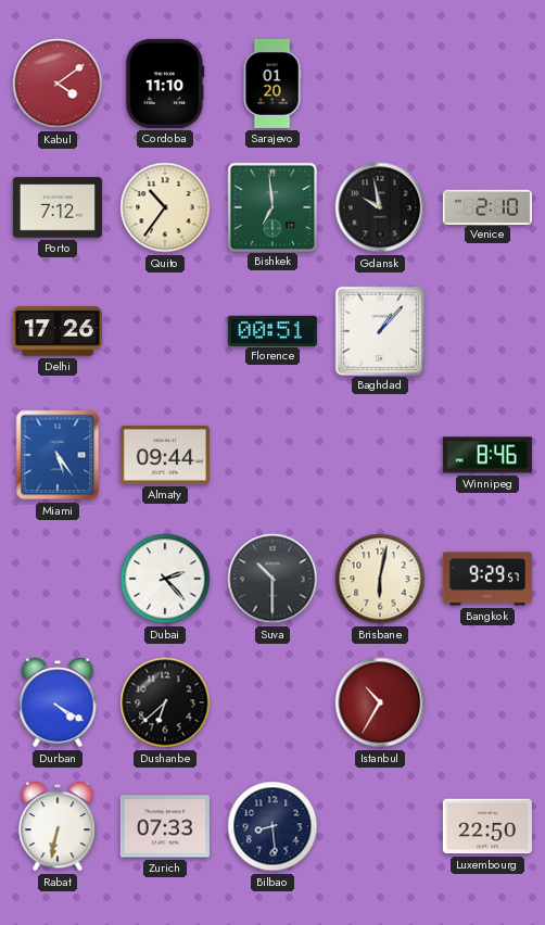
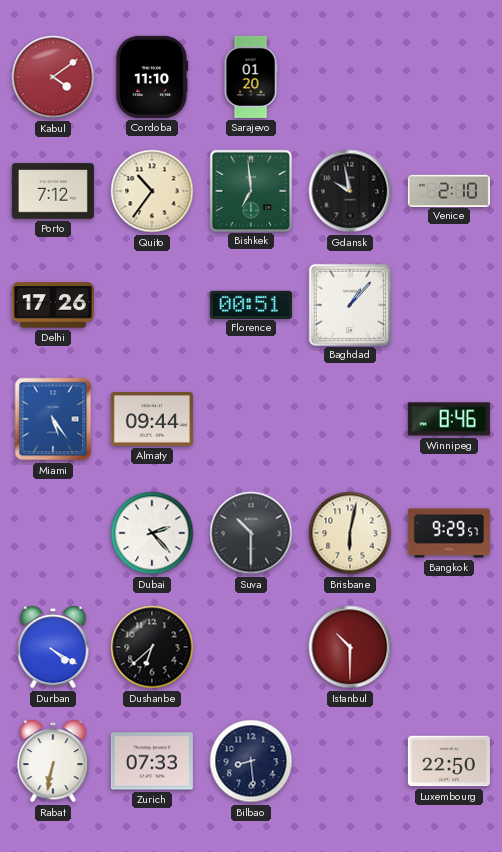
Istanbul: 10:35 -> 10:30 (350, 647)
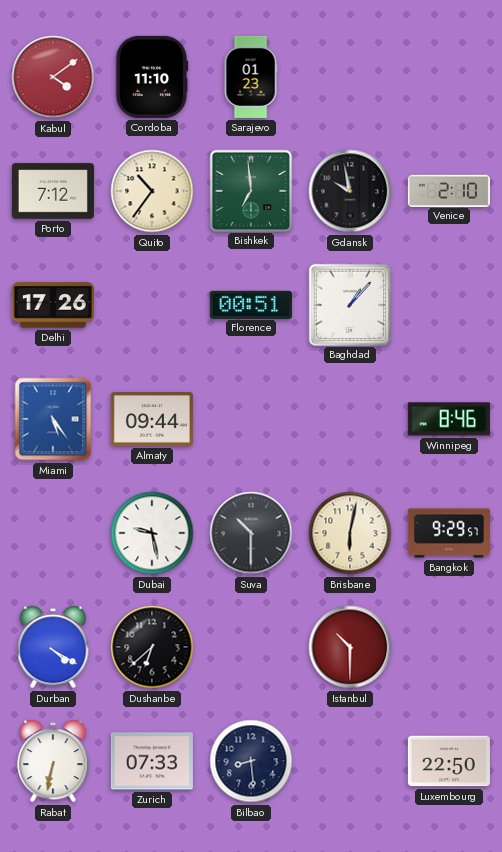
Sarajevo: 01:20 -> 01:23 (251, 77)
Dubai: 2:23 -> 9:28 (152, 533)
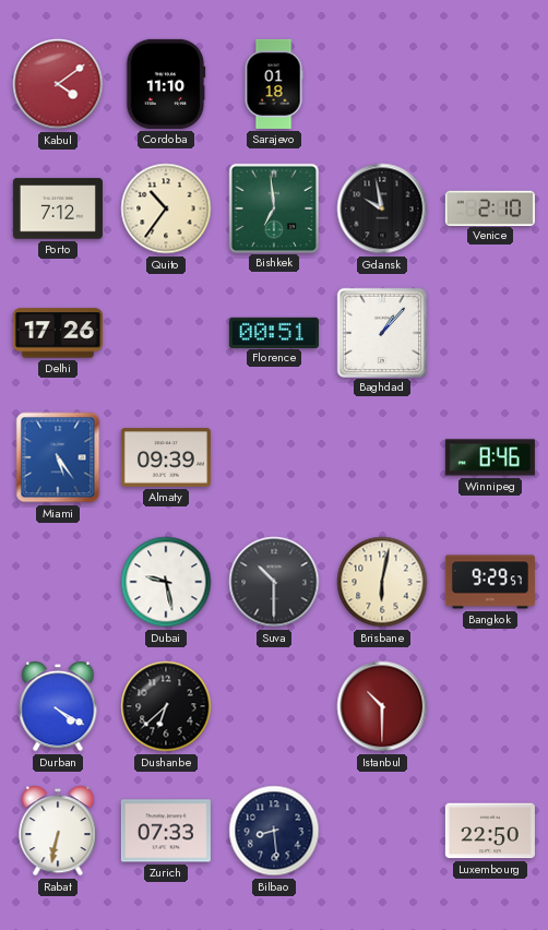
Sarajevo: 01:23 -> 01:18 (274, 84)
Almaty: 09:44 -> 09:39 (166, 457)
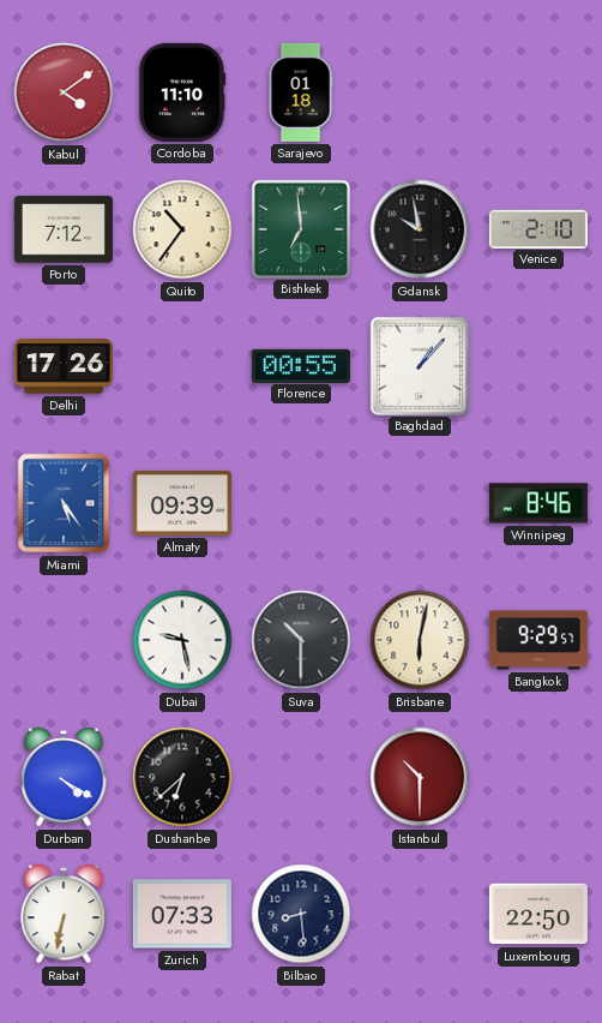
Florence: 00:51 -> 00:55 (301, 365)
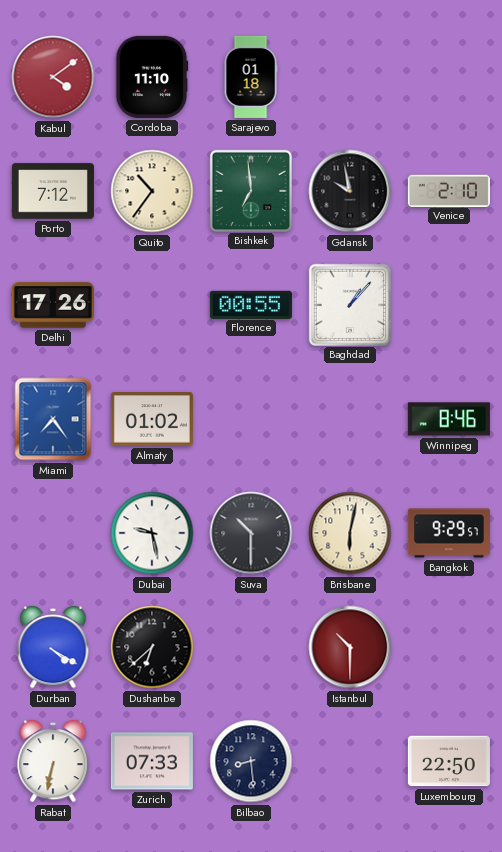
Miami: 5:24 -> 7:24 (53, 419)
Almaty: 09:39 -> 01:02 (152, 419)
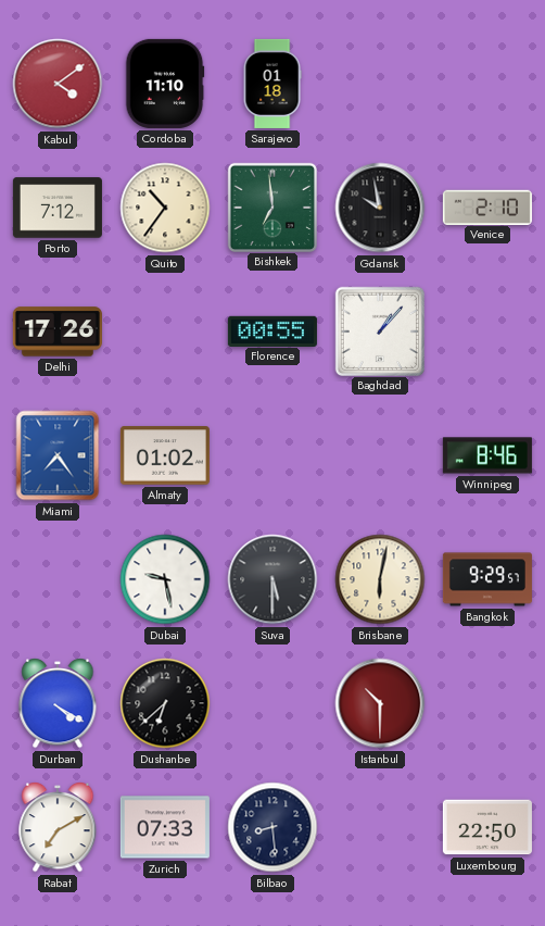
Suva: 10:30 -> 5:30 (272, 579)
Rabat: 6:32 -> 7:10 (58, 827)
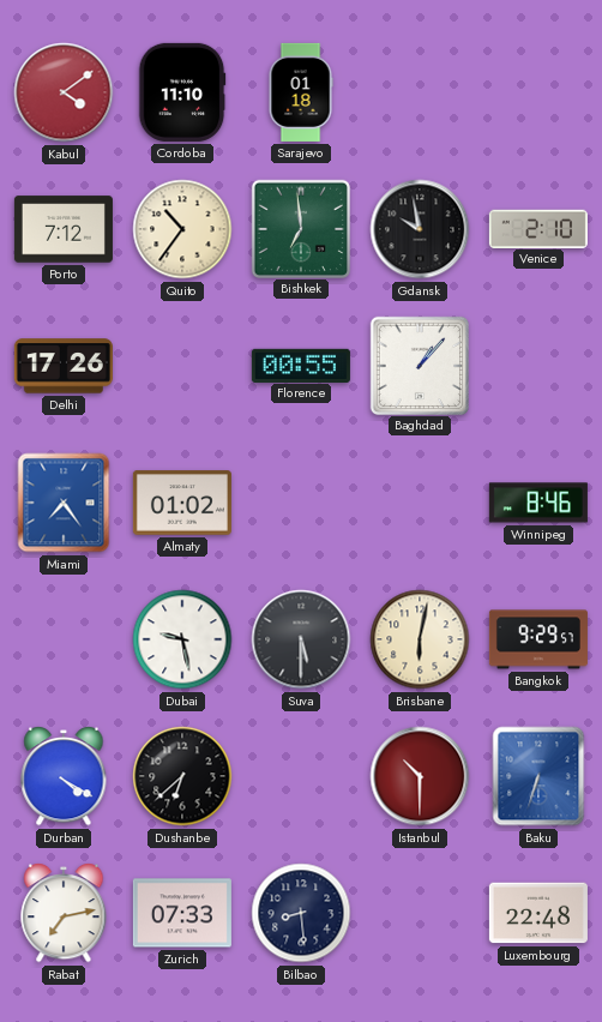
Baku: none -> 6:33 (538, 776)
Rabat: 7:10 -> 7:13 (64, 913)
Luxembourg: 22:50 -> 22:48 (538, 913)
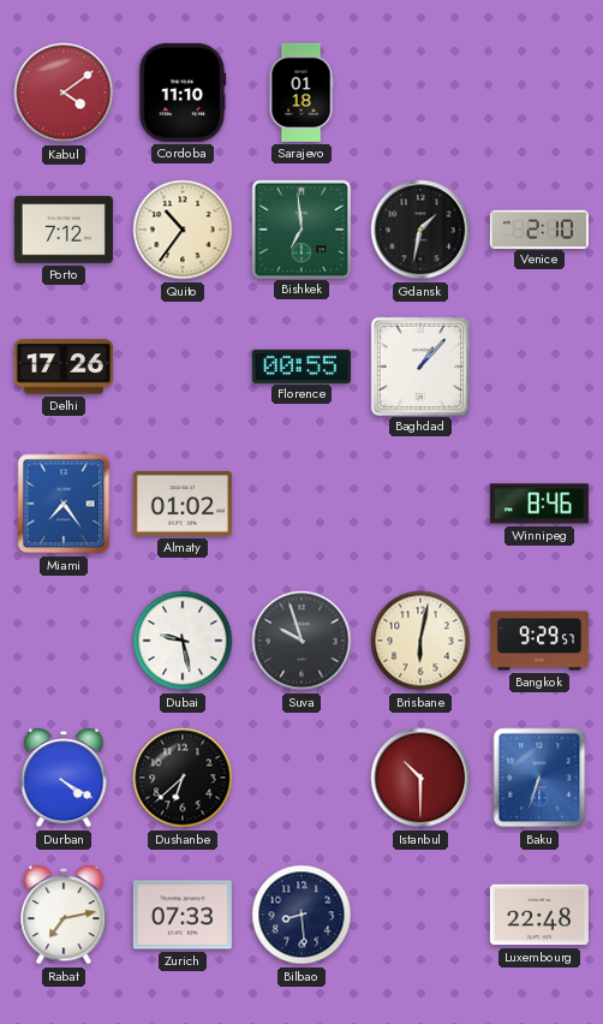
Gdansk: 9:58 -> 1:32 (420, 230)
Suva: 5:30 -> 9:57 (301, 641)
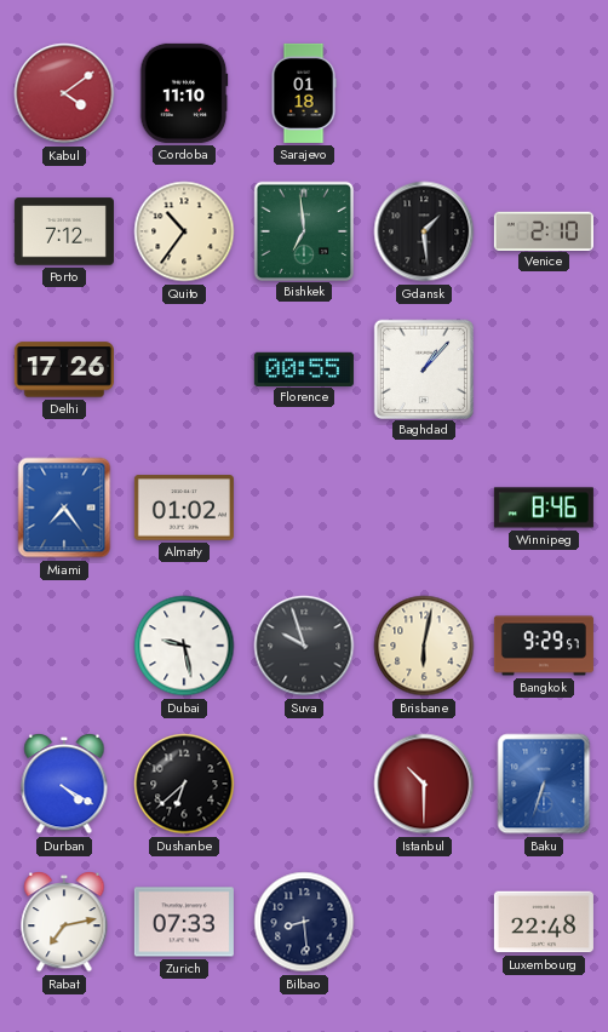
Gdansk: 1:32 -> 1:29 (424, 231)
